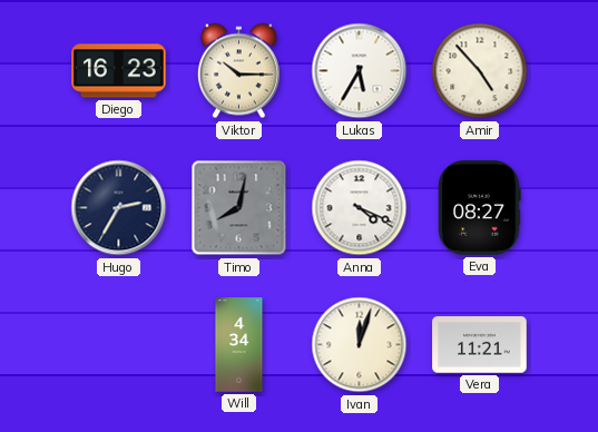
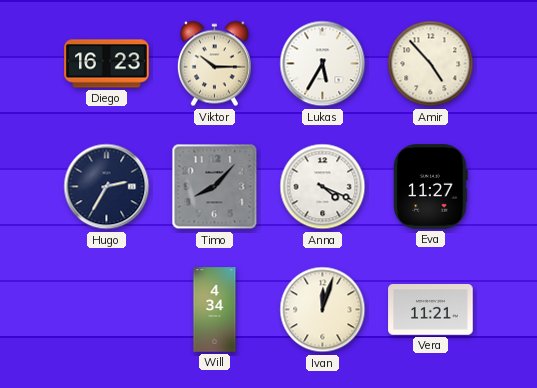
Timo: 8:02 -> 8:07 (215, 187)
Eva: 08:27 -> 11:27 (431, 187)
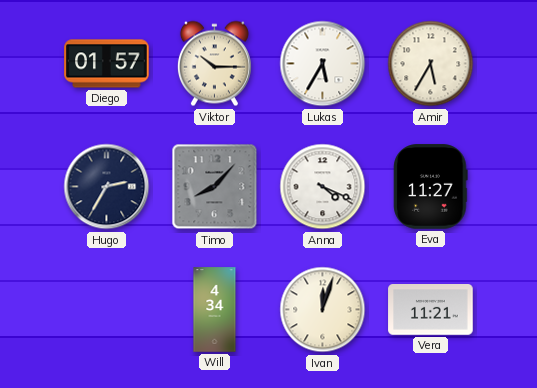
Diego: 16:23 -> 01:57 (107, 64)
Amir: 4:53 -> 5:35 (431, 64)
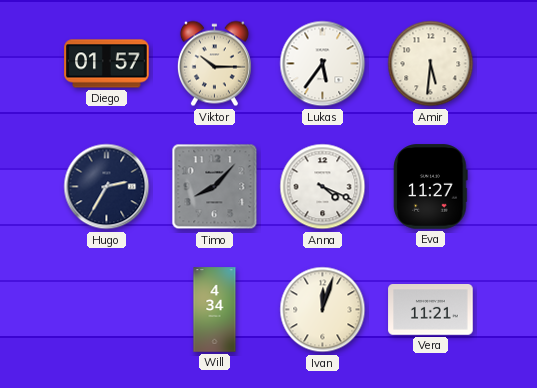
Lukas: 5:35 -> 5:36 (323, 64)
Amir: 5:35 -> 5:31 (431, 64)
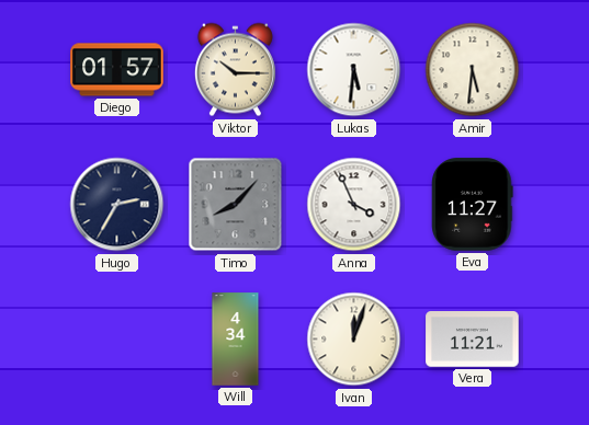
Lukas: 5:36 -> 5:31 (354, 70)
Anna: 4:19 -> 3:56 (354, 205)
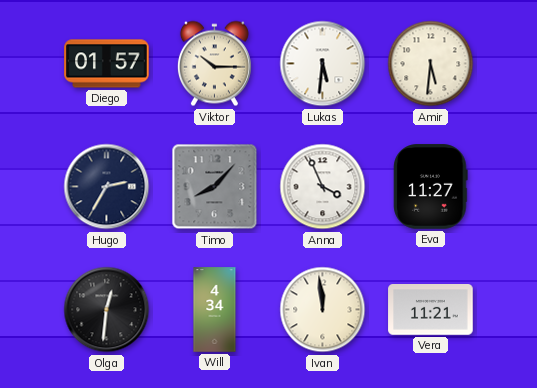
Olga: none -> 12:31 (107, 310)
Ivan: 12:03 -> 11:59 (323, 310)
